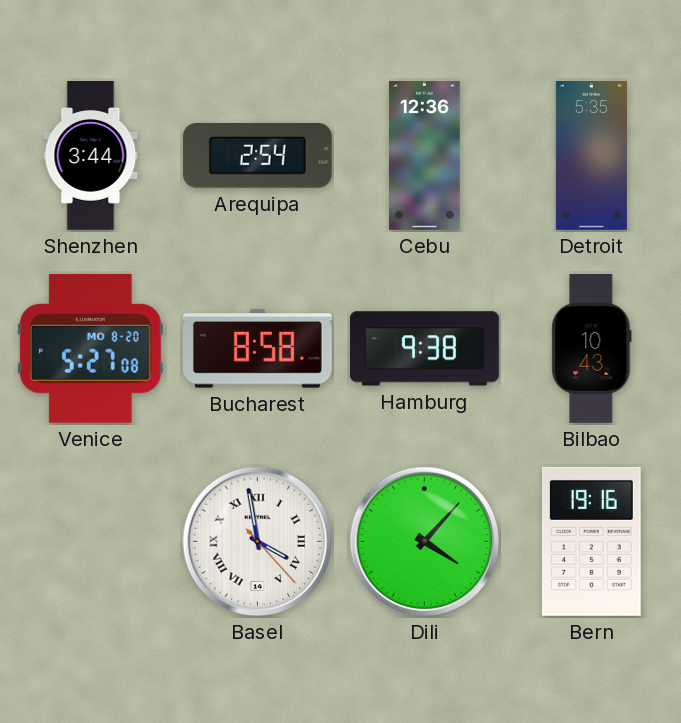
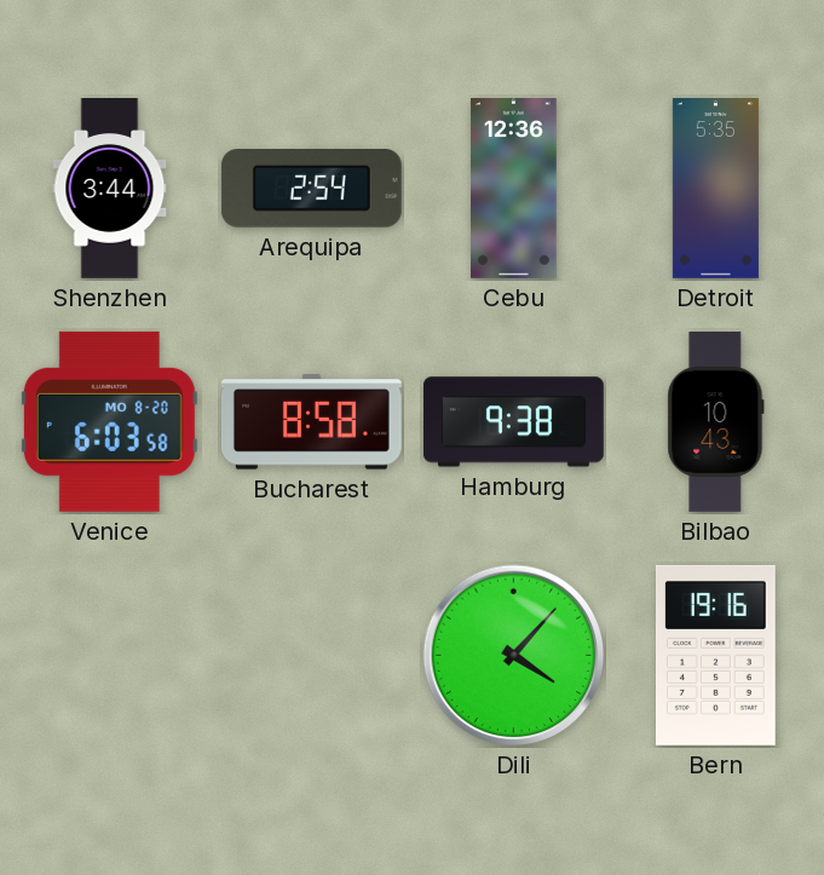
Venice: 5:27 -> 6:03 (109, 421)
Basel: 3:58 -> none (258, 542)
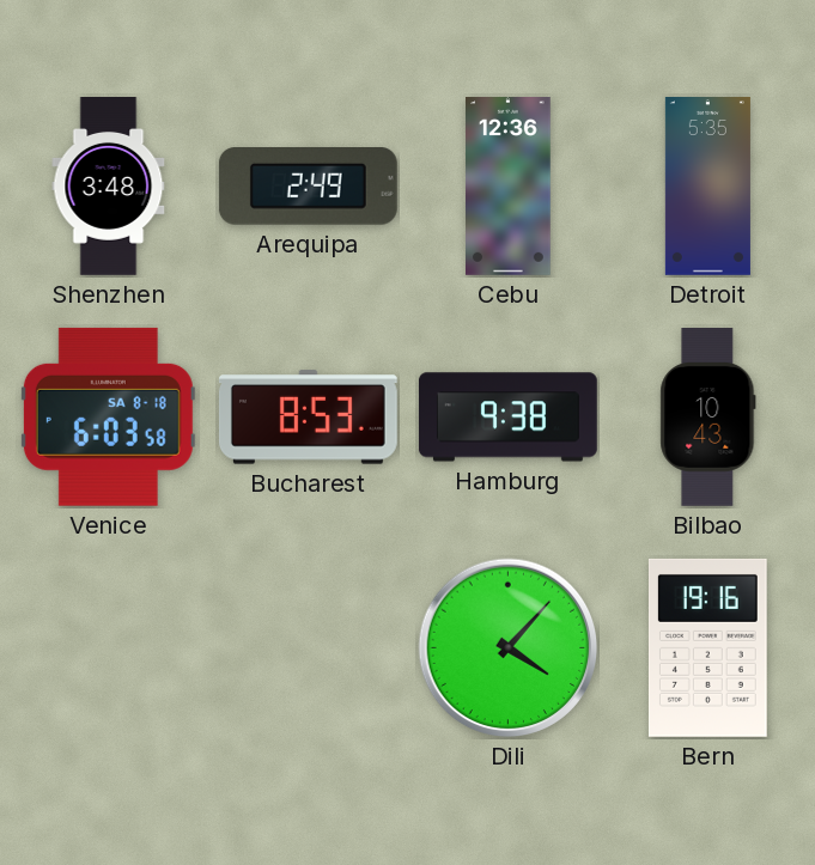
Shenzhen: 3:44 -> 3:48 (109, 187)
Arequipa: 2:54 -> 2:49 (308, 187)
Venice date: MO 8-20 -> SA 8-18 (108, 416)
Bucharest: 8:58 -> 8:53 (308, 418)
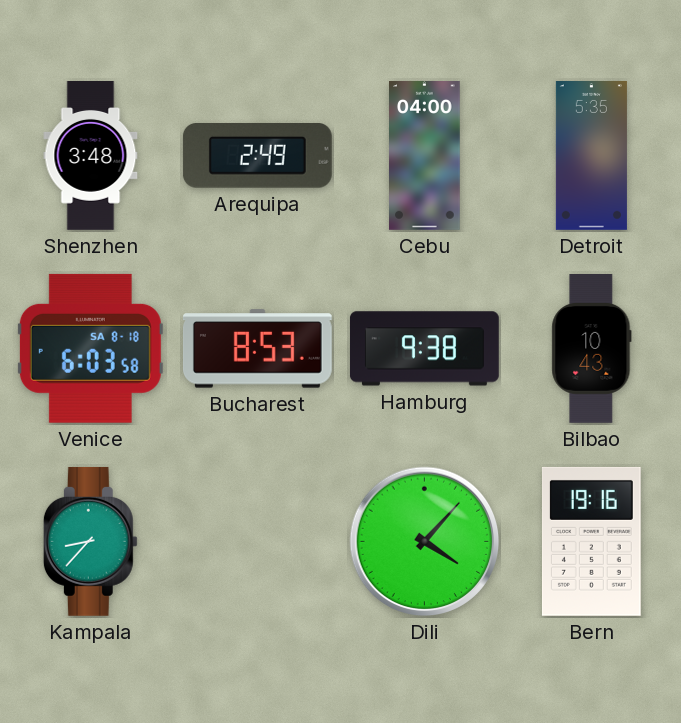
Cebu: 12:36 -> 04:00 (425, 156)
Kampala: none -> 8:37 (90, 541)
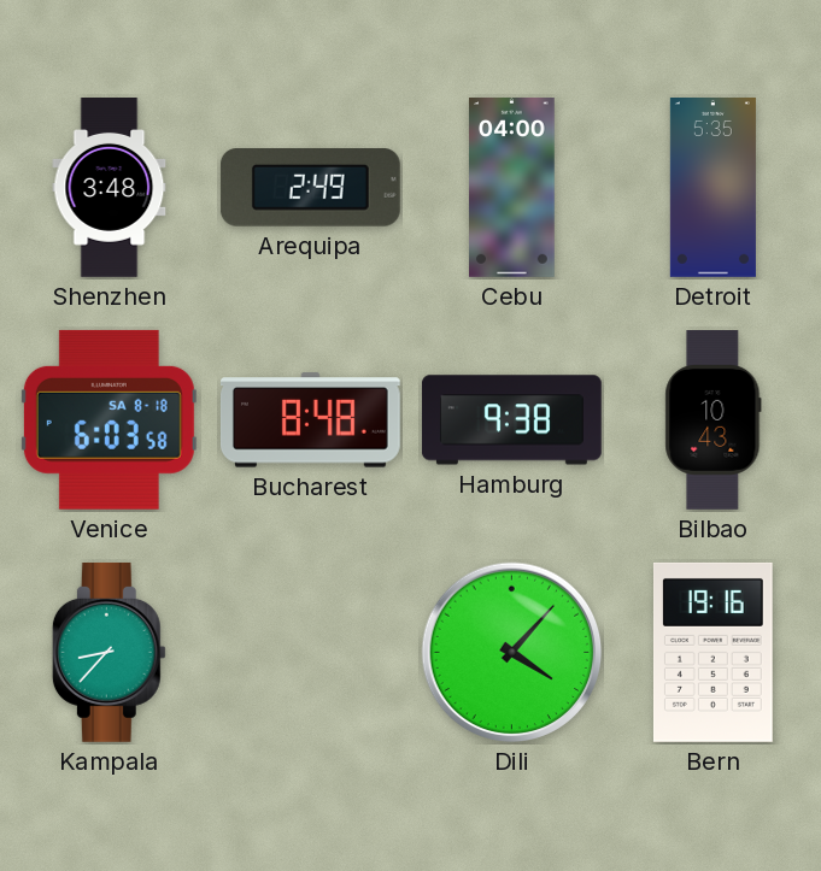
Bucharest: 8:53 -> 8:48 (310, 420)
